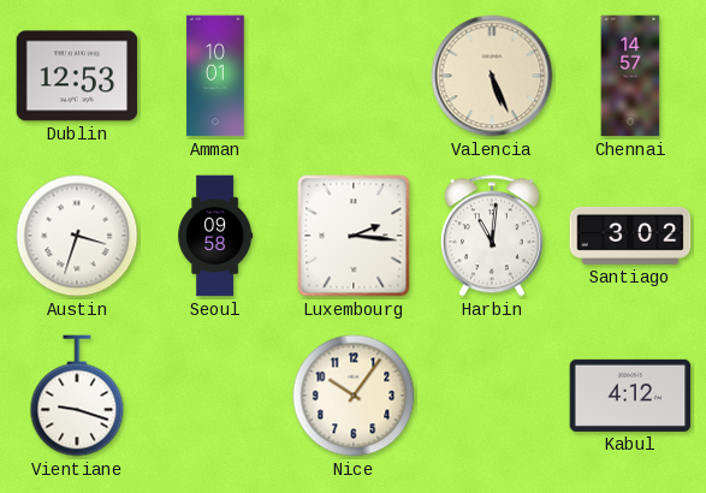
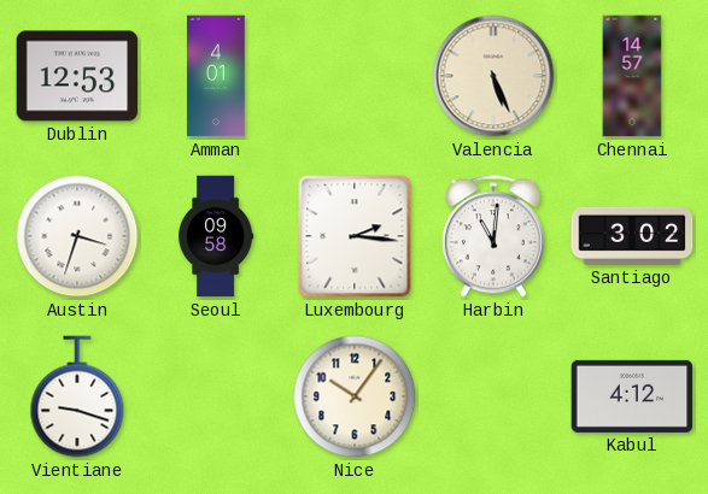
Amman: 10:01 -> 4:01 (216, 76)
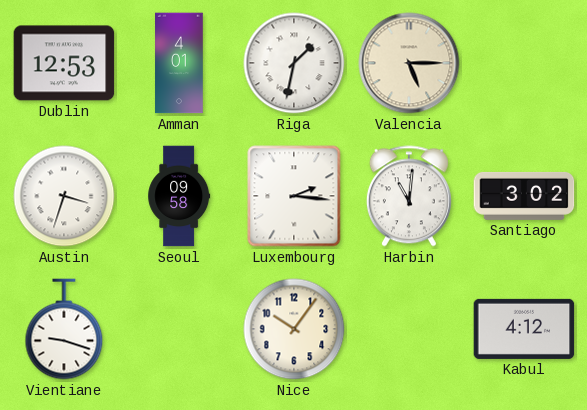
Riga: none -> 1:32 (294, 63)
Valencia: 5:26 -> 5:15 (409, 63)
Chennai: 14:57 -> none (632, 76)
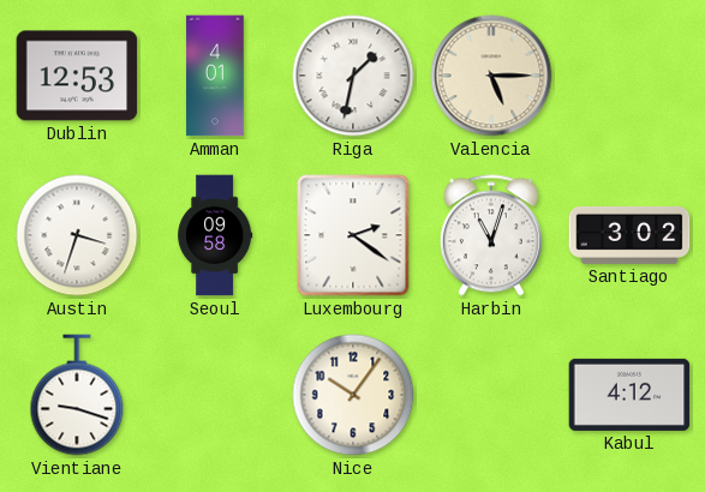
Luxembourg: 2:16 -> 2:21 (353, 235)
Harbin: 11:01 -> 11:03 (491, 235)
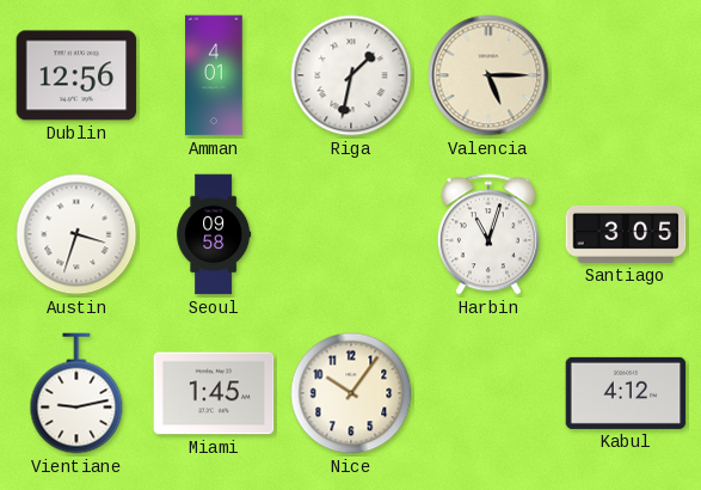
Dublin: 12:53 -> 12:56 (76, 75)
Luxembourg: 2:21 -> none (353, 235)
Santiago: 3:02 -> 3:05 (626, 234)
Vientiane: 9:18 -> 9:13 (76, 393)
Miami: none -> 1:45 (214, 393)
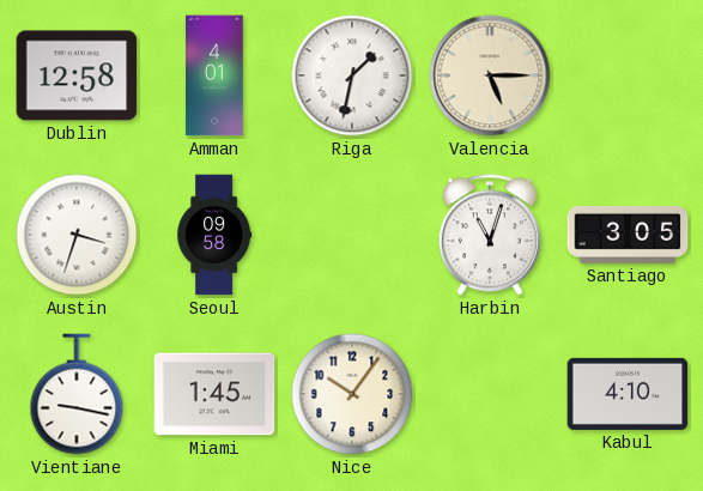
Dublin: 12:56 -> 12:58 (77, 75)
Vientiane: 9:13 -> 9:17 (77, 394)
Kabul: 4:12 -> 4:10 (628, 394)
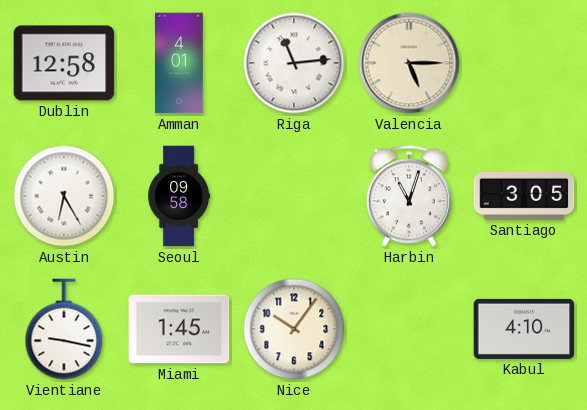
Riga: 1:32 -> 11:14 (294, 63)
Austin: 3:33 -> 6:25 (64, 196)
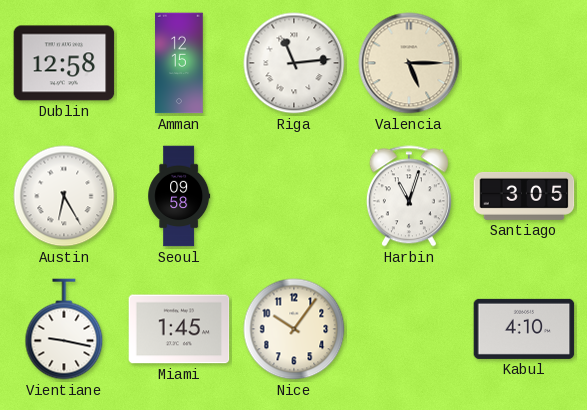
Amman: 4:01 -> 12:15 (179, 63)
